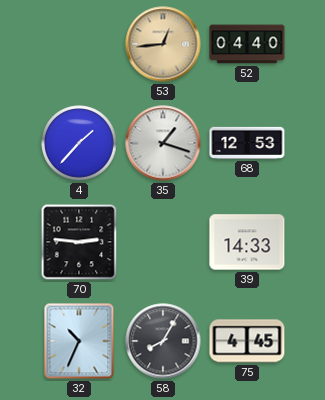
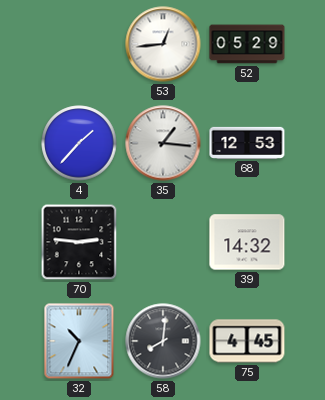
53 dial: champagne -> white (163, 44)
52: 04:40 -> 05:29 (247, 44)
35: 1:18 -> 1:16 (163, 143)
39: 14:33 -> 14:32 (247, 242)
58: 8:05 -> 8:01 (163, 341)
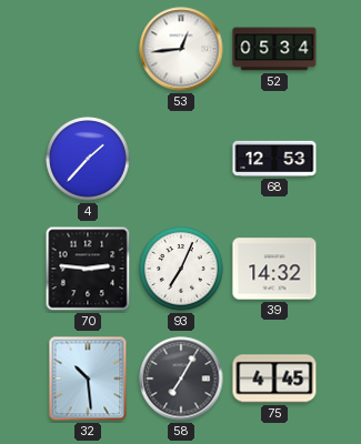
52: 05:29 -> 05:34 (274, 49)
35: 1:16 -> none (163, 143)
93: none -> 7:04 (181, 269)
32: 10:34 -> 10:29 (88, 379)
58: 8:01 -> 7:05 (181, 379)
